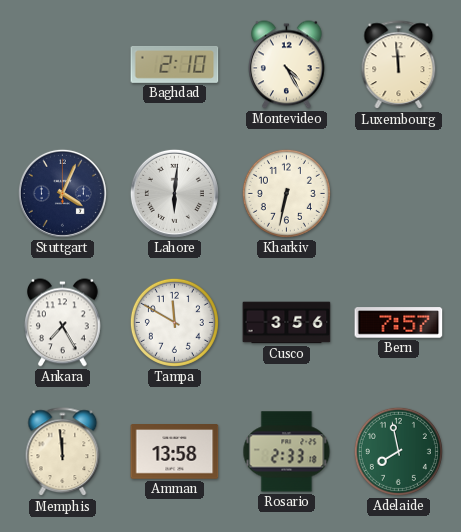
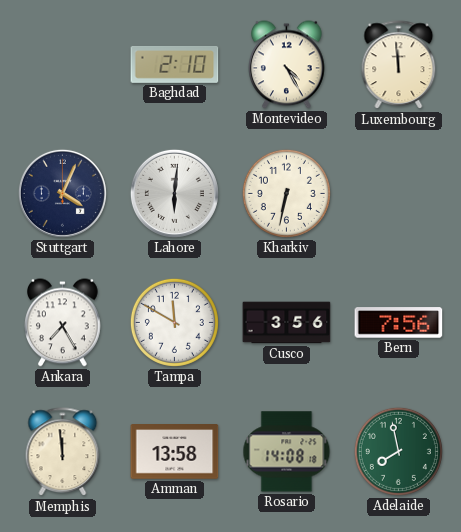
Bern: 7:57 -> 7:56 (399, 323)
Rosario: 2:33 -> 14:08 (287, 452)
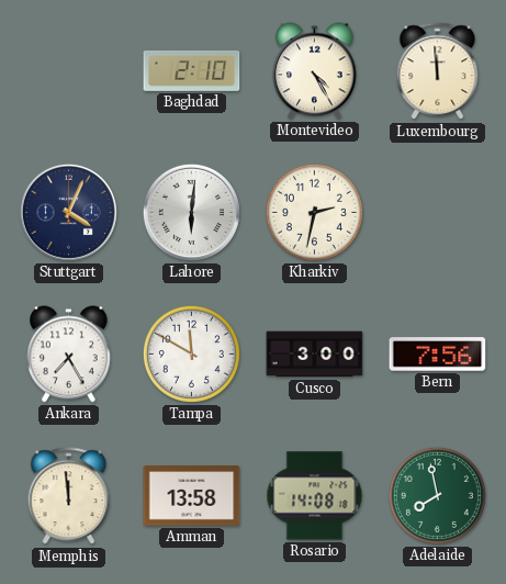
Kharkiv: 6:32 -> 2:32 (314, 212)
Cusco: 3:56 -> 3:00 (315, 355)
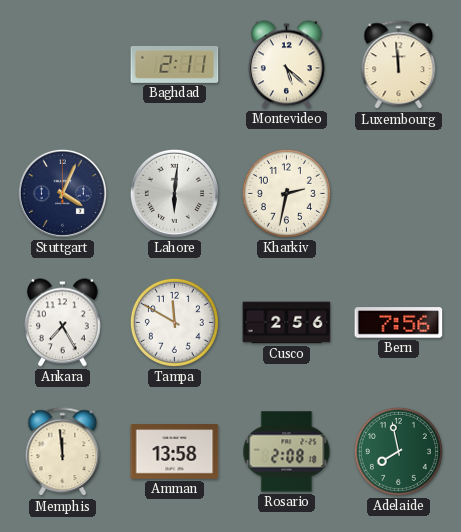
Baghdad: 2:10 -> 2:11 (175, 64)
Montevideo: 4:25 -> 5:22 (287, 65)
Cusco: 3:00 -> 2:56 (287, 323)
Rosario: 14:08 -> 2:08 (287, 452)
